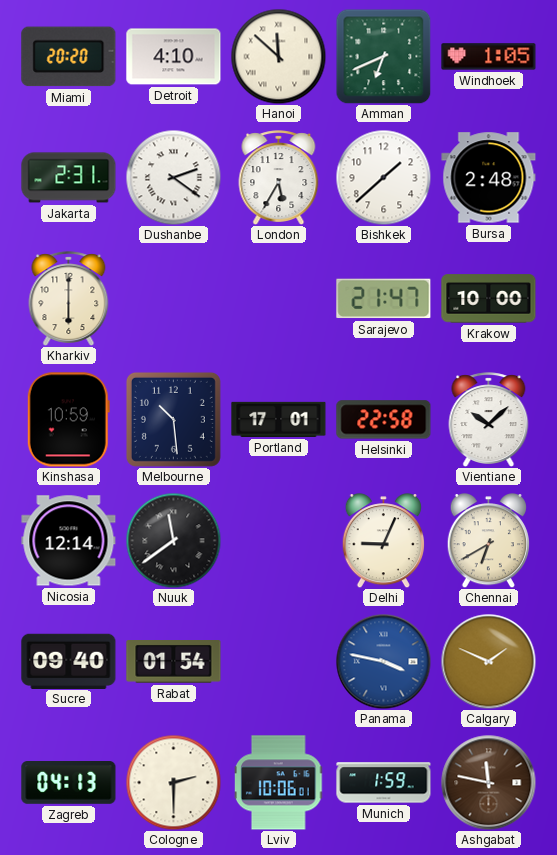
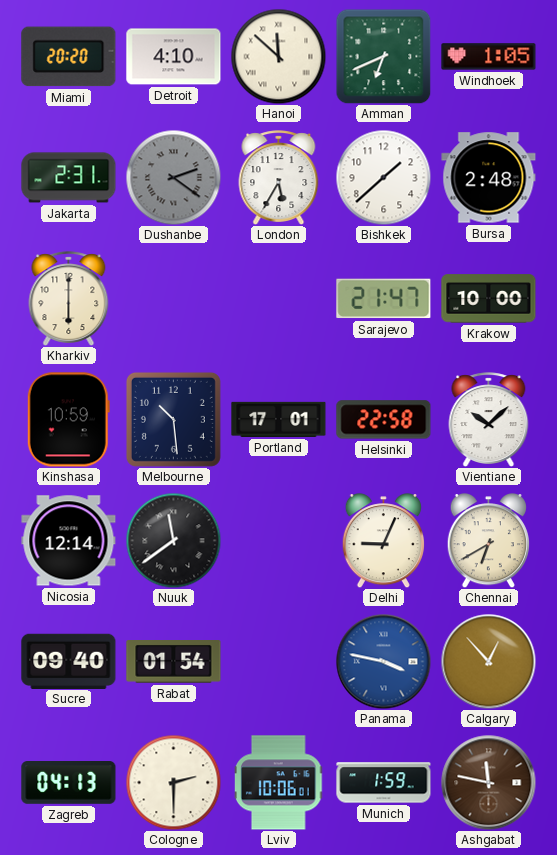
Dushanbe dial: white -> grey (173, 177)
Calgary: 1:49 -> 12:53 (488, 661)
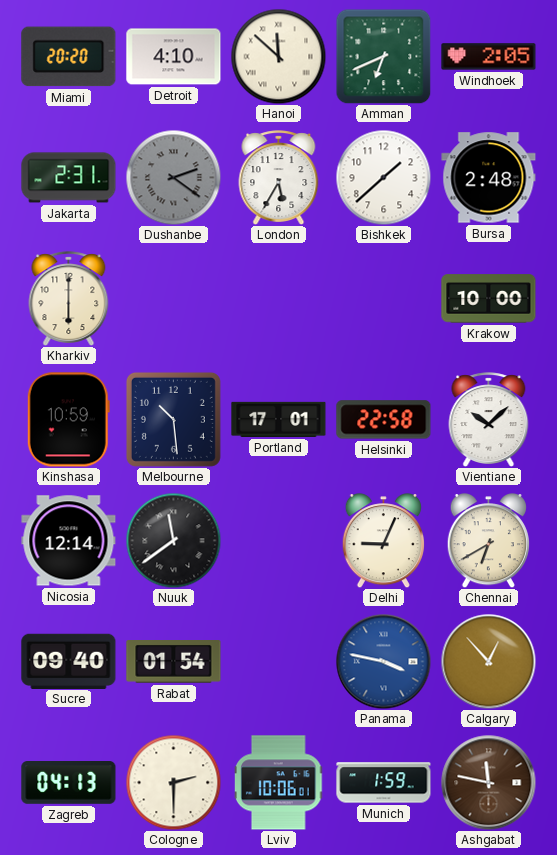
Windhoek: 1:05 -> 2:05 (489, 57)
Sarajevo: 21:47 -> none (384, 299)
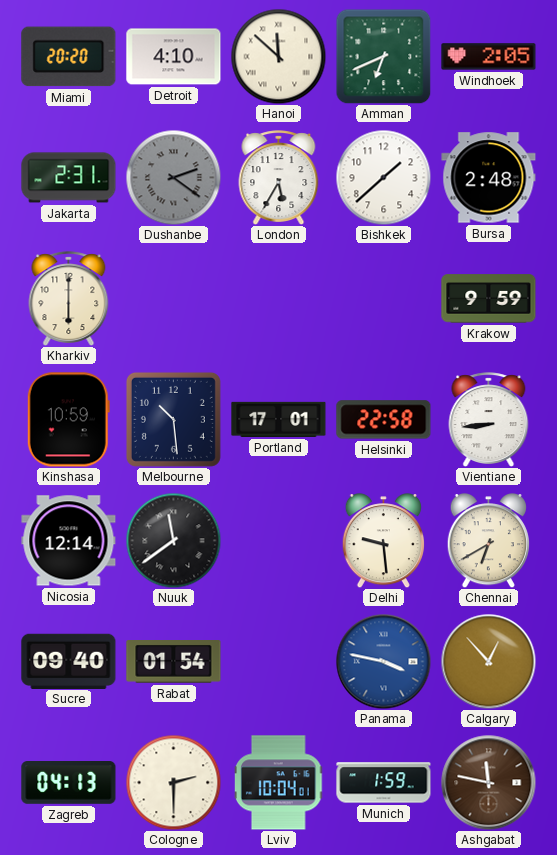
Krakow: 10:00 -> 9:59 (489, 299)
Vientiane: 10:08 -> 8:44 (489, 419)
Delhi: 9:04 -> 9:29 (383, 541)
Lviv: 10:06 -> 10:04 (280, 783)
